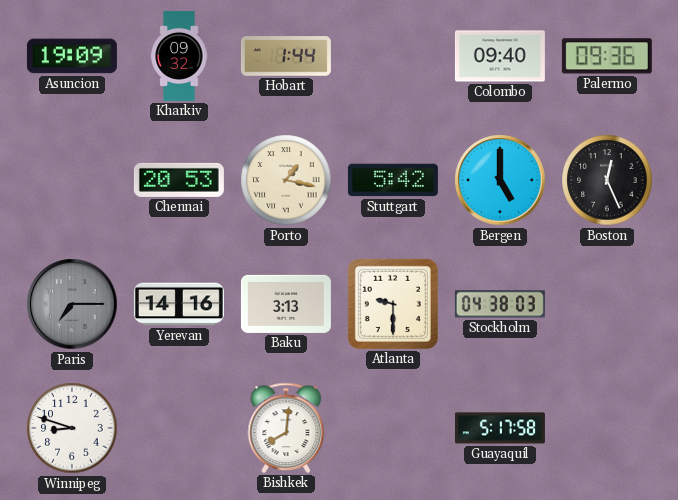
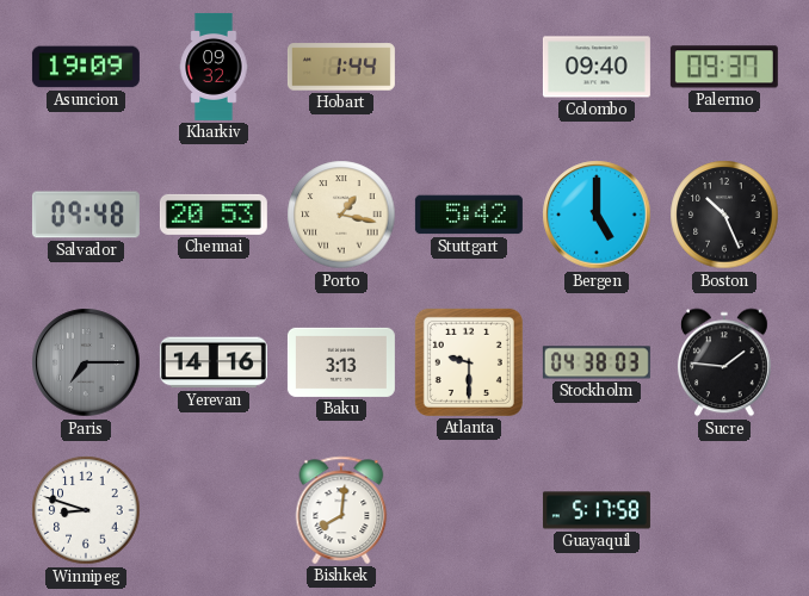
Palermo: 09:36 -> 09:37 (724, 67)
Salvador: none -> 09:48 (86, 215)
Boston: 12:26 -> 10:26 (724, 215)
Sucre: none -> 1:46 (724, 362)
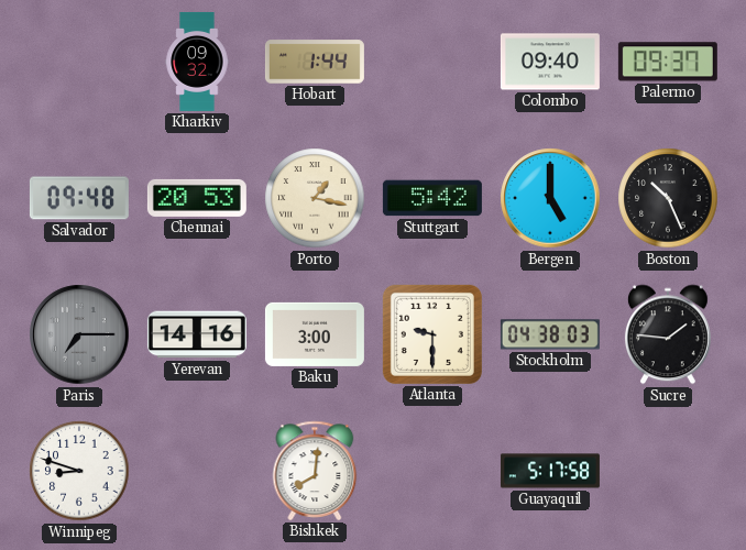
Asuncion: 19:09 -> none (86, 67)
Baku: 3:13 -> 3:00 (315, 334)
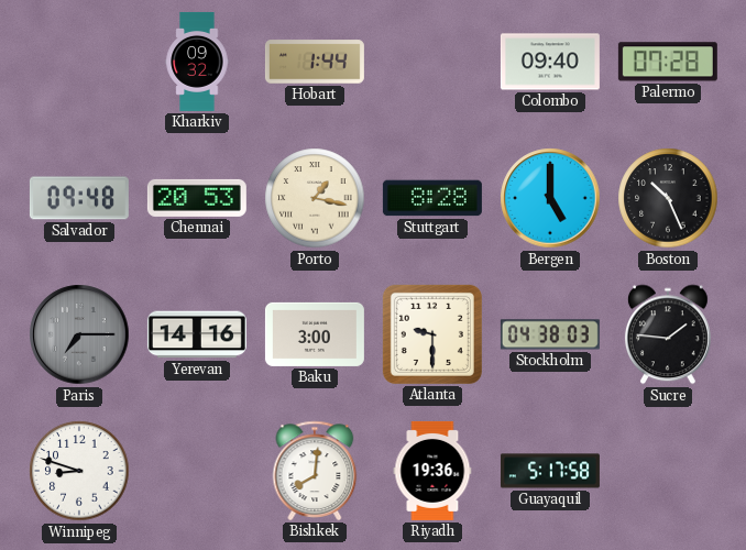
Palermo: 09:37 -> 07:28 (668, 62)
Stuttgart: 5:42 -> 8:28 (432, 198)
Riyadh: none -> 19:36 (432, 471)
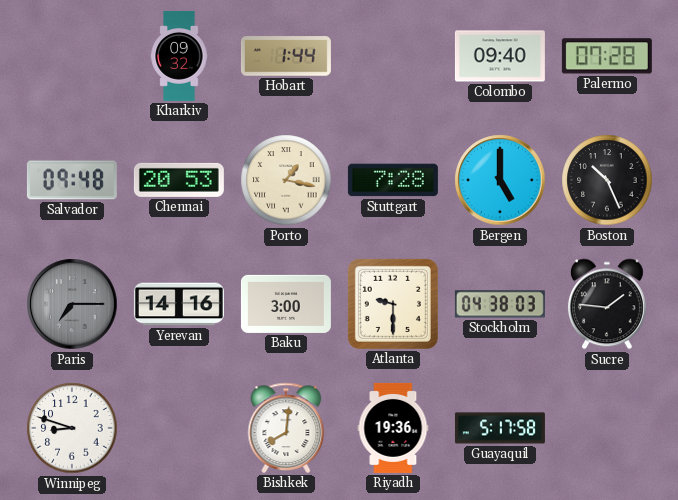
Stuttgart: 8:28 -> 7:28 (393, 180)
